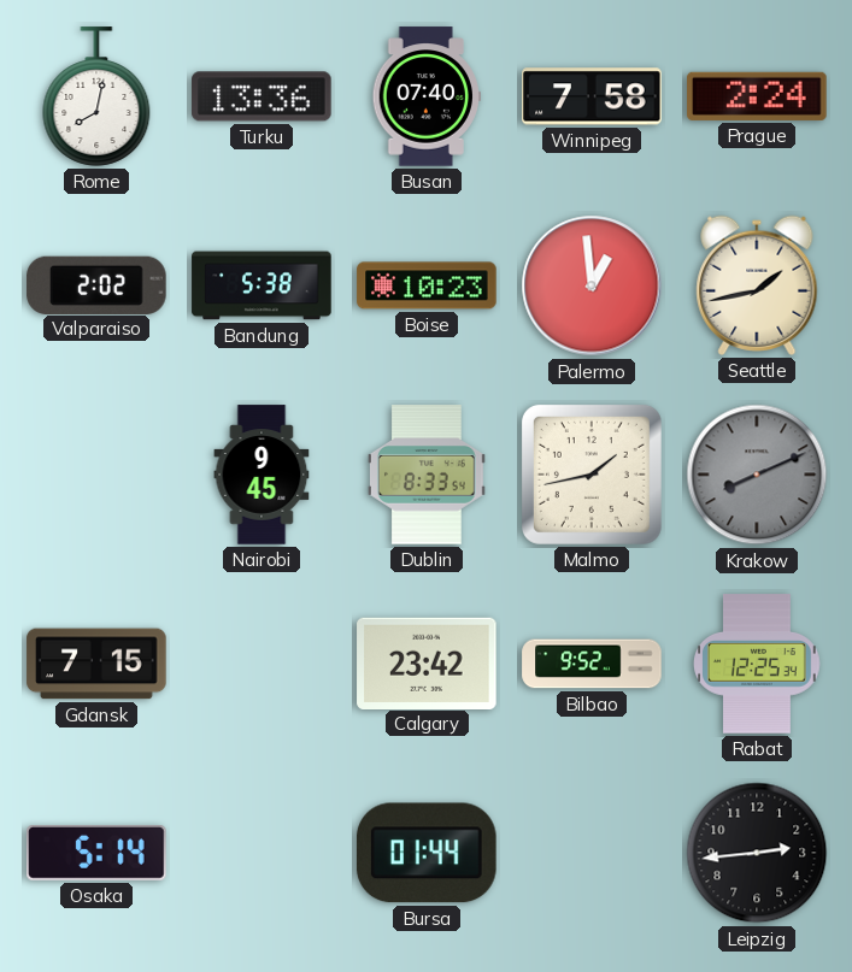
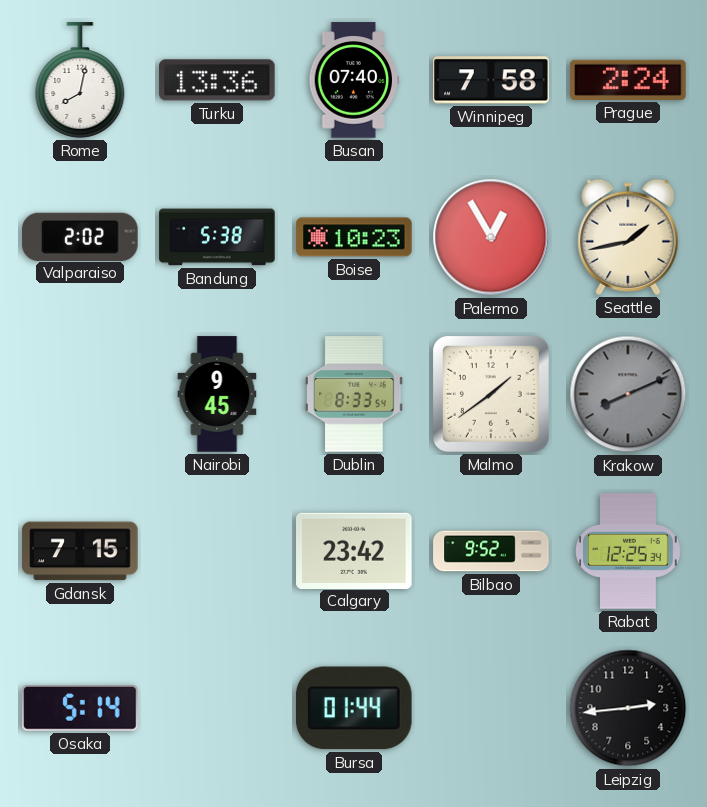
Palermo: 12:59 -> 12:55 (491, 237)
Malmo: 1:43 -> 1:39 (491, 394)
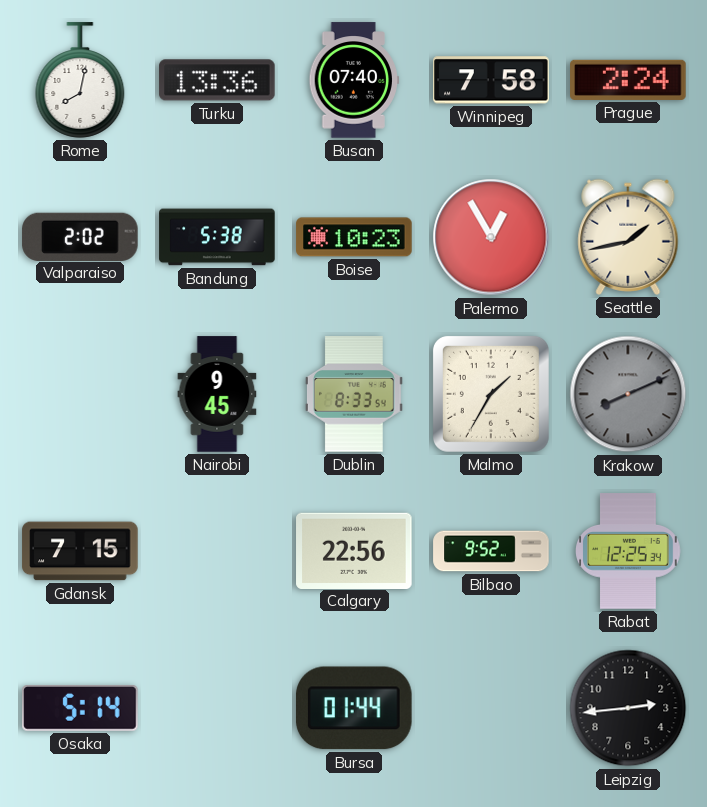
Malmo: 1:39 -> 1:35 (491, 394)
Calgary: 23:42 -> 22:56 (354, 550)
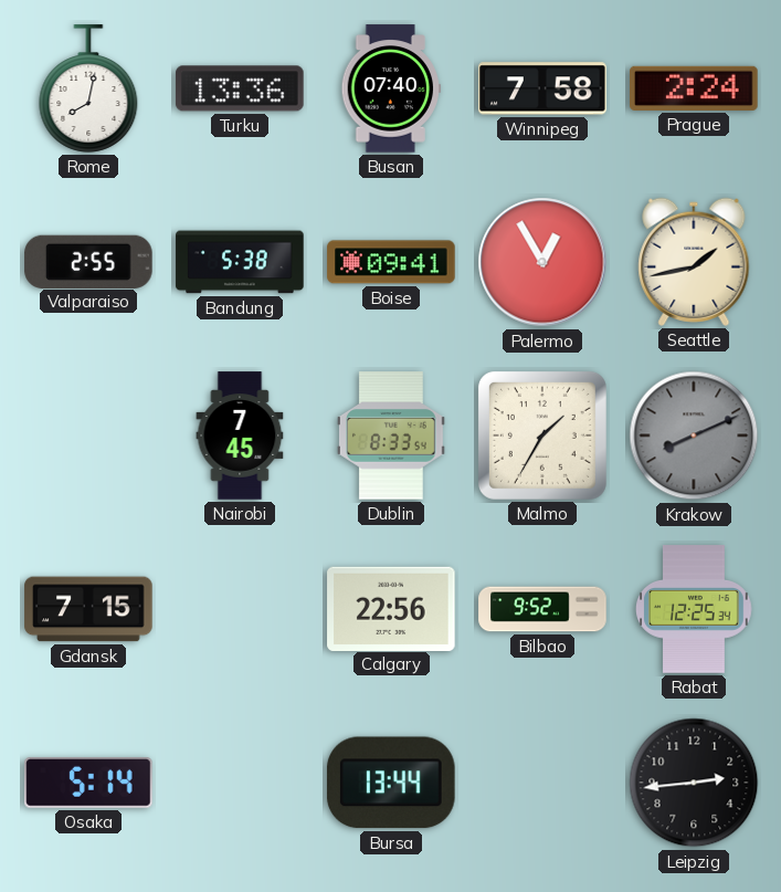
Valparaiso: 2:02 -> 2:55 (88, 261)
Boise: 10:23 -> 09:41 (391, 262)
Nairobi: 9:45 -> 7:45 (240, 435)
Bursa: 01:44 -> 13:44 (391, 783)
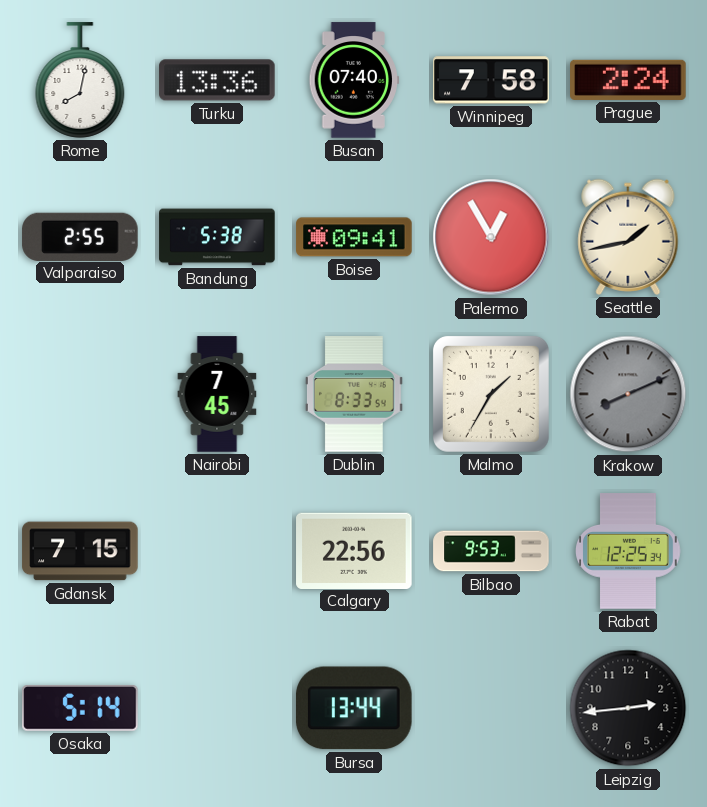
Bilbao: 9:52 -> 9:53 (491, 551)
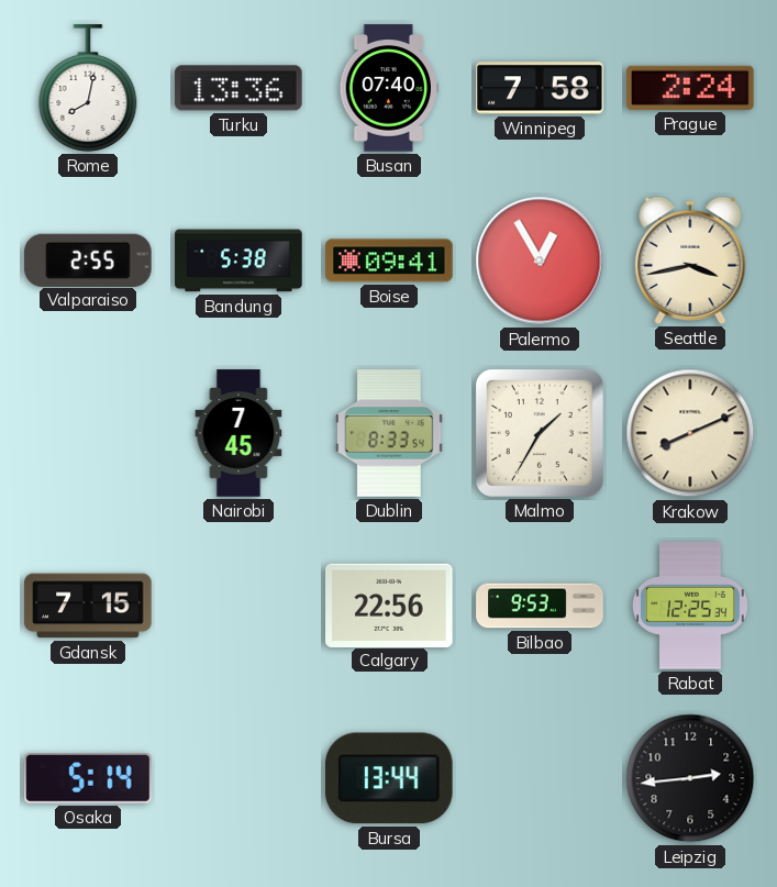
Seattle: 1:43 -> 3:43 (690, 260)
Krakow dial: grey -> cream (690, 433)
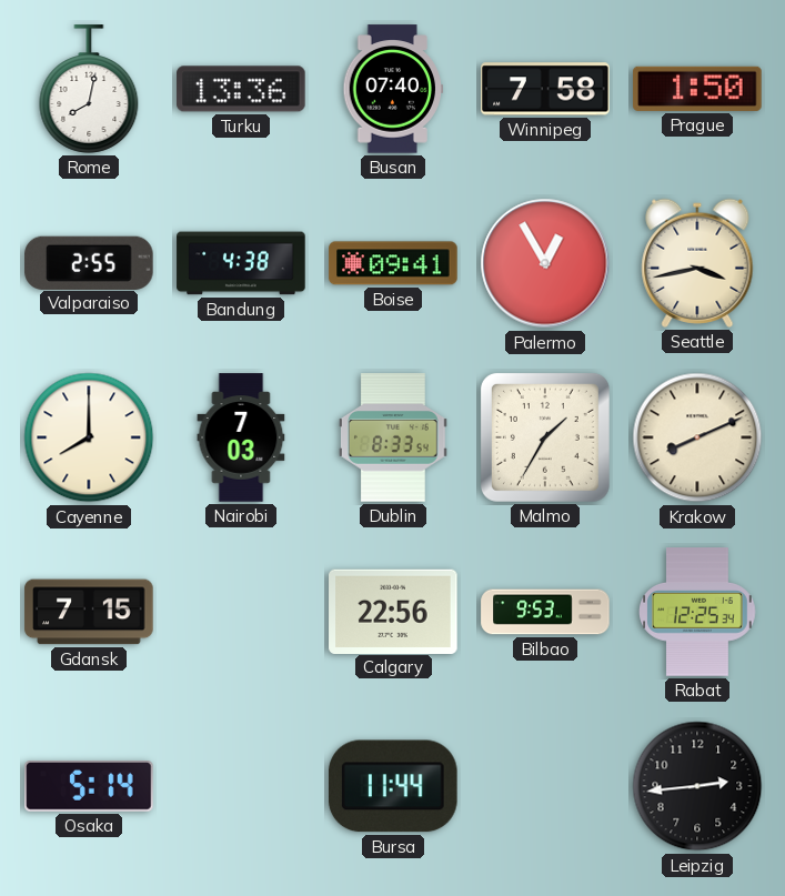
Prague: 2:24 -> 1:50 (697, 89)
Bandung: 5:38 -> 4:38 (241, 263)
Cayenne: none -> 8:00 (89, 437)
Nairobi: 7:45 -> 7:03 (241, 437)
Bursa: 13:44 -> 11:44 (393, 786)
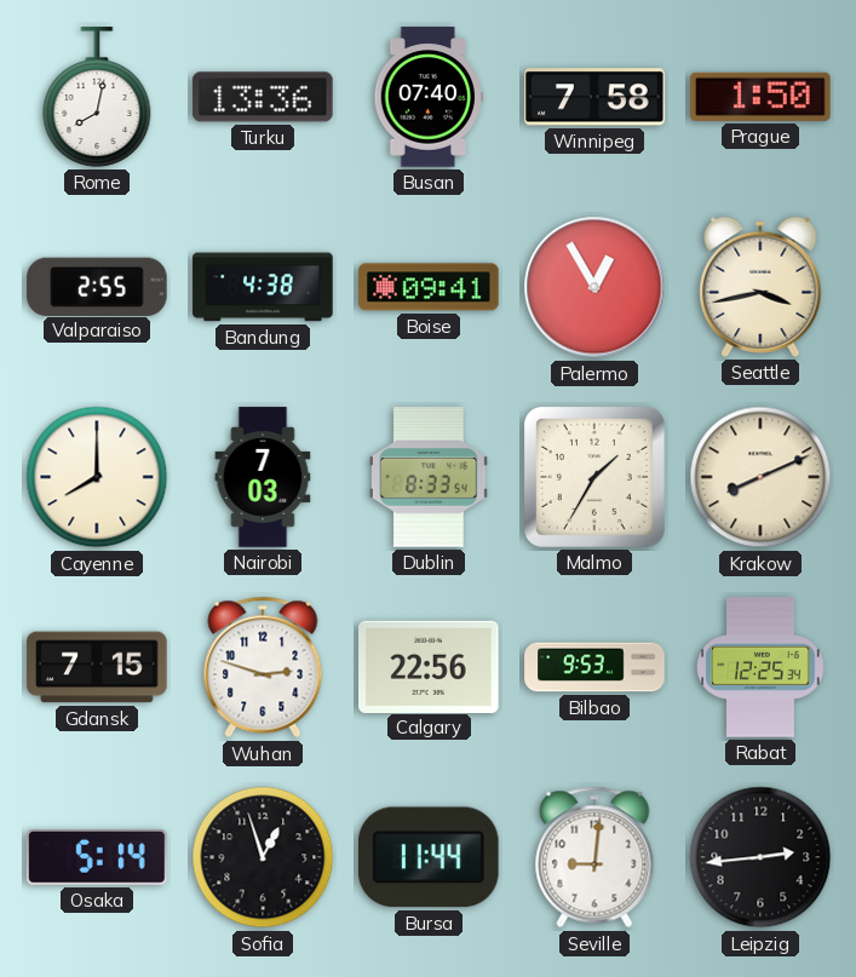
Wuhan: none -> 2:48 (263, 667)
Sofia: none -> 12:57 (263, 857)
Seville: none -> 9:01 (594, 857)
